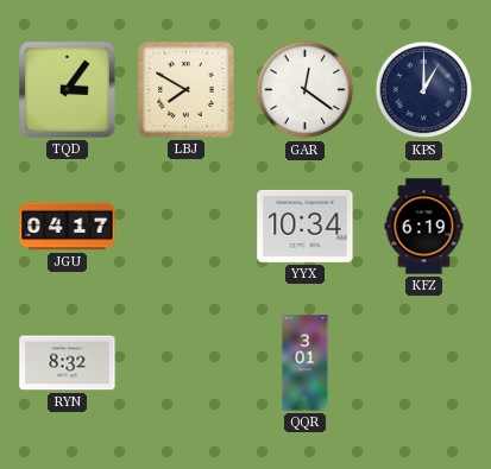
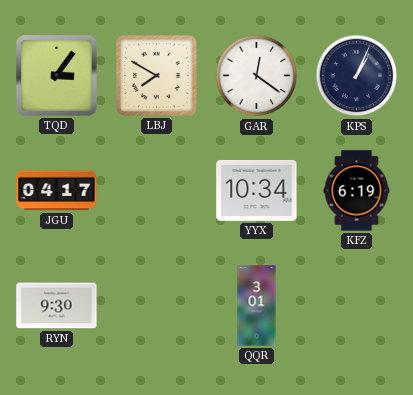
KPS: 1:00 -> 1:04 (357, 76)
RYN: 8:32 -> 9:30 (57, 306)
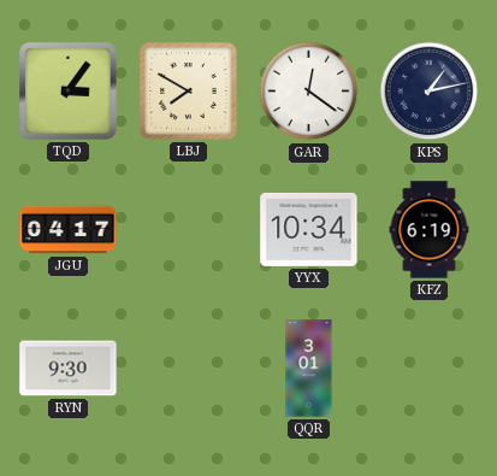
KPS: 1:04 -> 1:13 (430, 92)
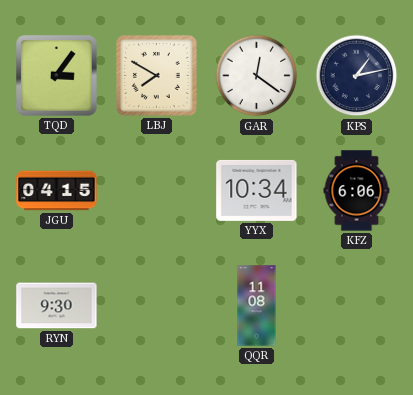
JGU: 04:17 -> 04:15 (57, 191)
KFZ: 6:19 -> 6:06 (357, 191)
QQR: 3:01 -> 11:08 (257, 306)
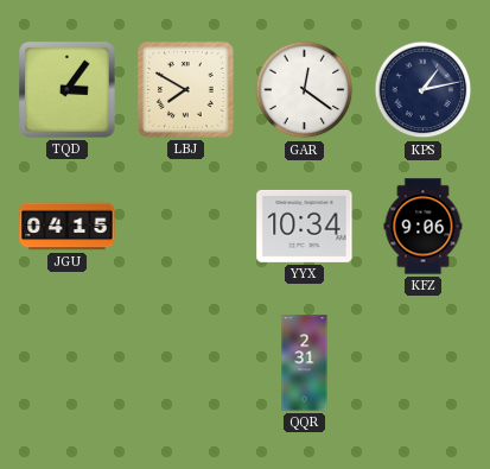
KFZ: 6:06 -> 9:06 (424, 227)
RYN: 9:30 -> none (57, 306)
QQR: 11:08 -> 2:31 (305, 363)
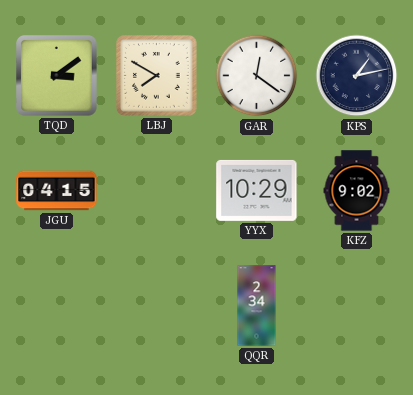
TQD: 3:06 -> 3:09 (57, 76)
YYX: 10:34 -> 10:29 (257, 190)
KFZ: 9:06 -> 9:02 (357, 191)
QQR: 2:31 -> 2:34 (257, 306)
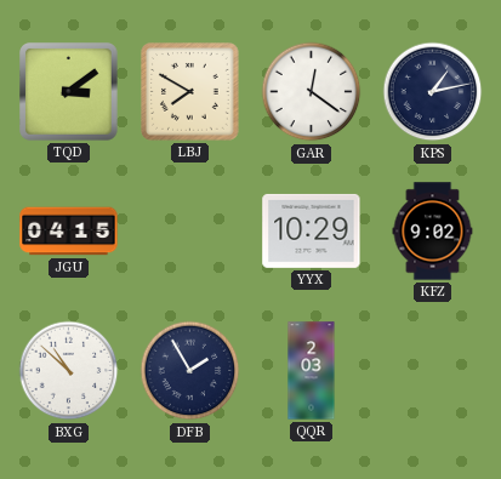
BXG: none -> 10:52 (69, 371)
DFB: none -> 1:55 (190, 371)
QQR: 2:34 -> 2:03 (312, 371)
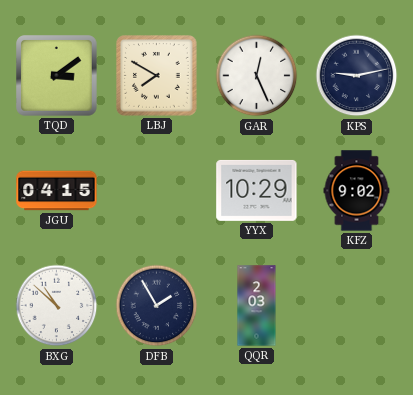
GAR: 12:21 -> 12:26 (257, 76)
KPS: 1:13 -> 9:13 (357, 76)
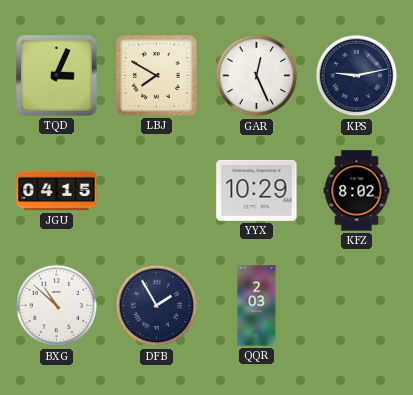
TQD: 3:09 -> 3:04 (57, 76)
KFZ: 9:02 -> 8:02 (357, 191)
